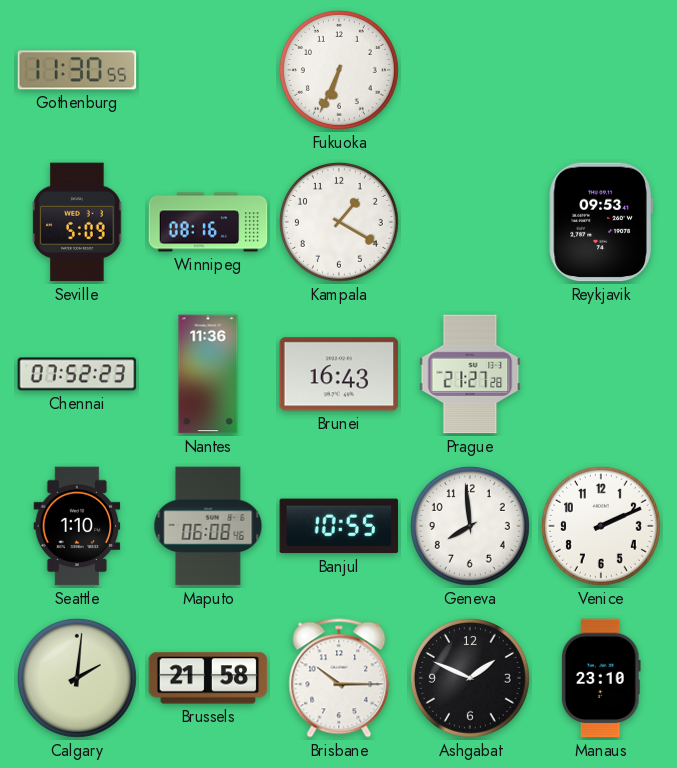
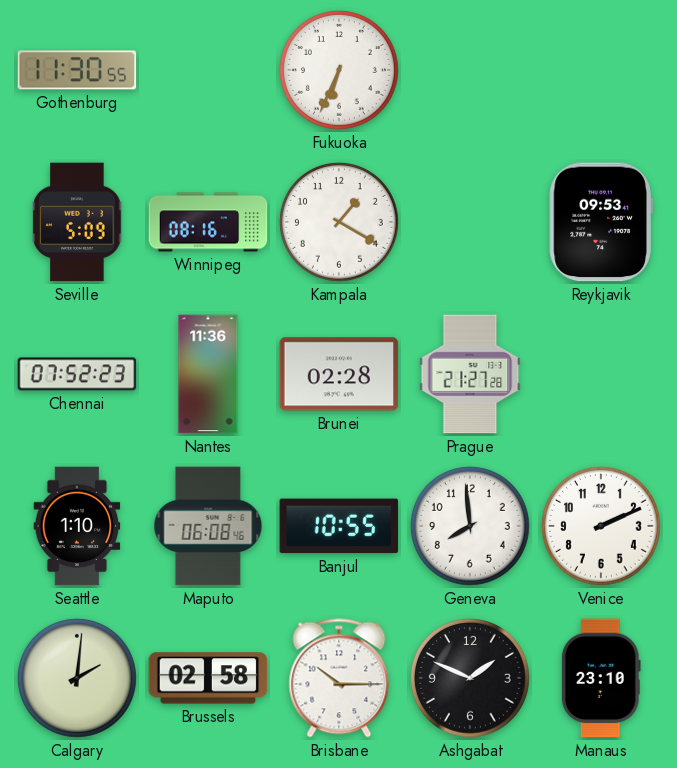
Brunei: 16:43 -> 02:28 (339, 374)
Brussels: 21:58 -> 02:58 (208, 678)
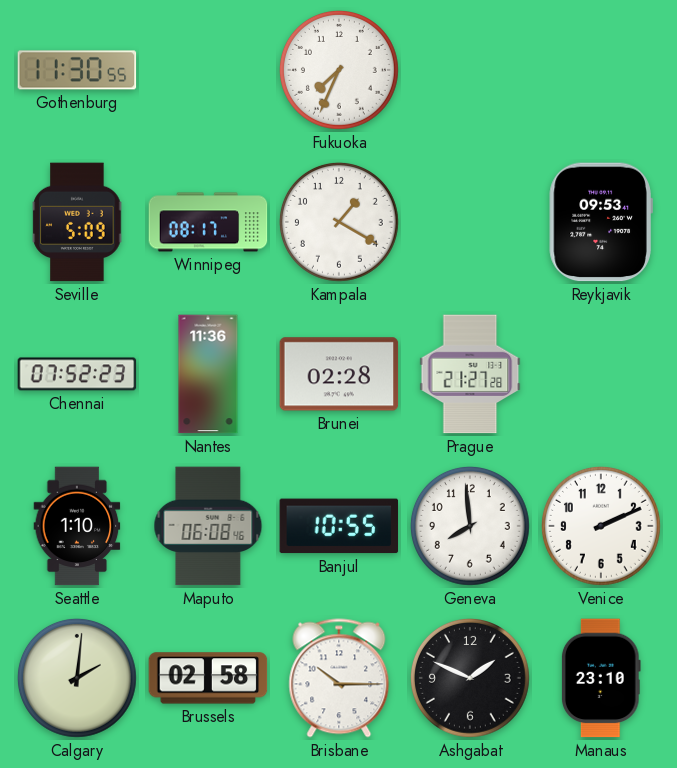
Fukuoka: 6:34 -> 7:34 (339, 70)
Winnipeg: 08:16 -> 08:17 (208, 222)
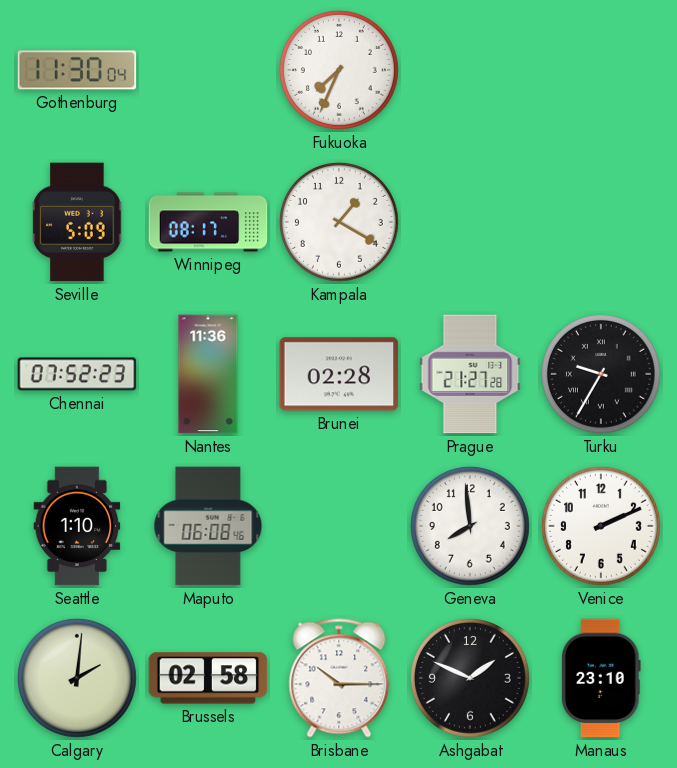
Gothenburg: 11:30:55 -> 11:30:04 (77, 70)
Reykjavik: 09:53 -> none (601, 222)
Turku: none -> 9:35 (601, 374)
Banjul: 10:55 -> none (339, 526)
